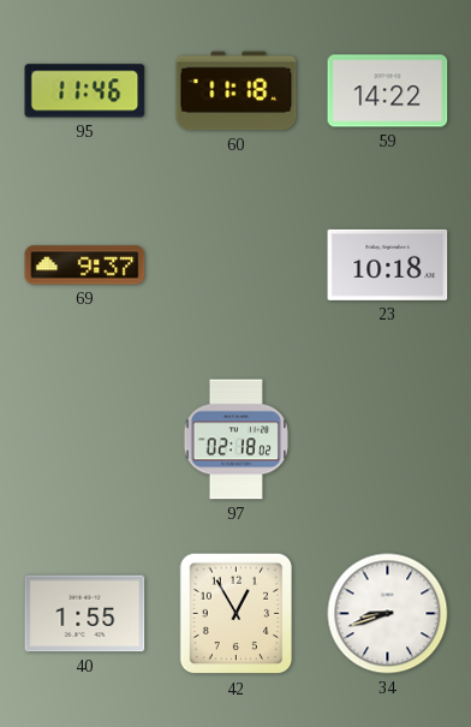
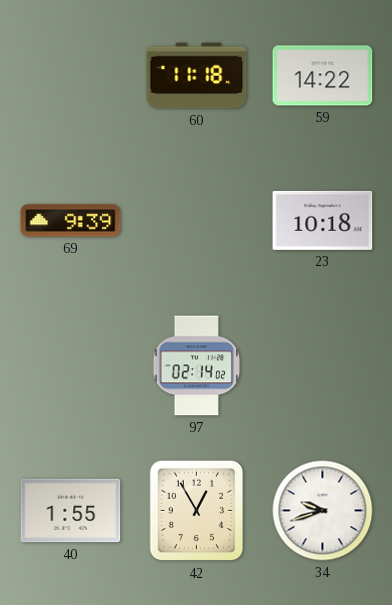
95: 11:46 -> none (85, 91)
69: 9:37 -> 9:39 (71, 221)
97: 02:18 -> 02:14 (196, 366)
34: 8:42 -> 9:42 (323, 511)
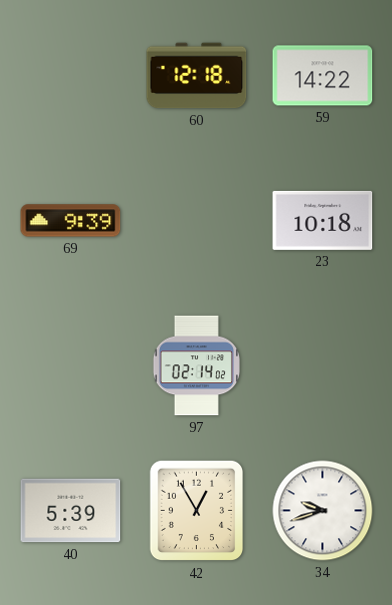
60: 11:18 -> 12:18 (197, 76)
40: 1:55 -> 5:39 (71, 511)
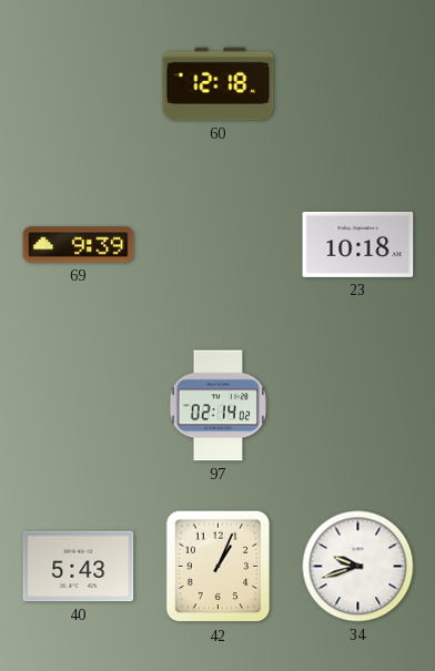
59: 14:22 -> none (323, 76)
40: 5:39 -> 5:43 (79, 567)
42: 12:55 -> 1:04 (219, 567)
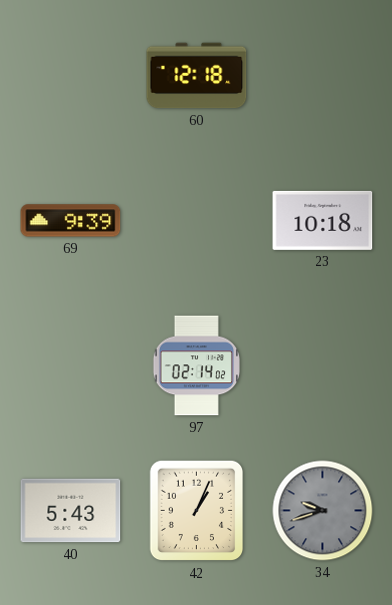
34 dial: white -> grey (323, 511)
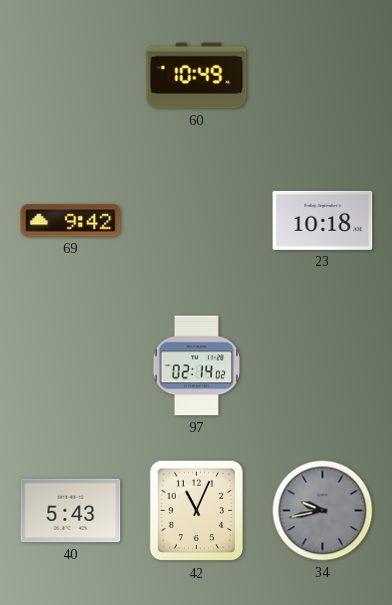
60: 12:18 -> 10:49 (197, 76)
69: 9:39 -> 9:42 (71, 221)
42: 1:04 -> 11:04 (197, 511)
34: 9:42 -> 9:43 (323, 511)
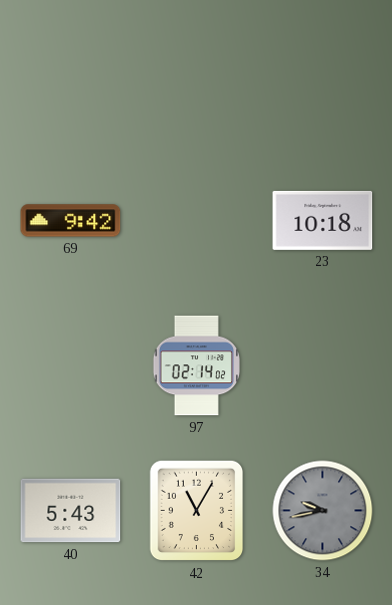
60: 10:49 -> none (197, 76)
42: 11:04 -> 11:05 (197, 511)
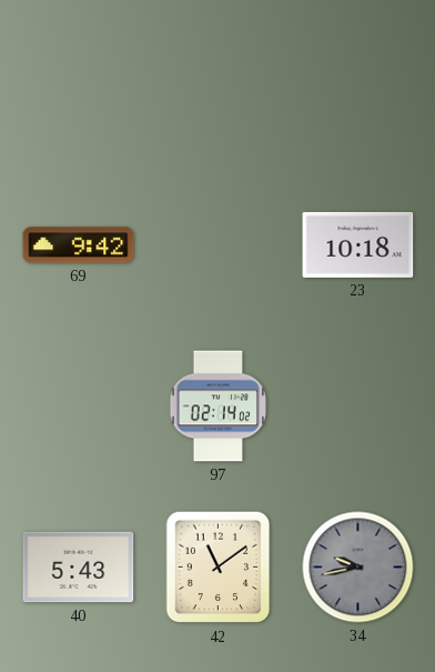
42: 11:05 -> 11:09 (219, 568)
